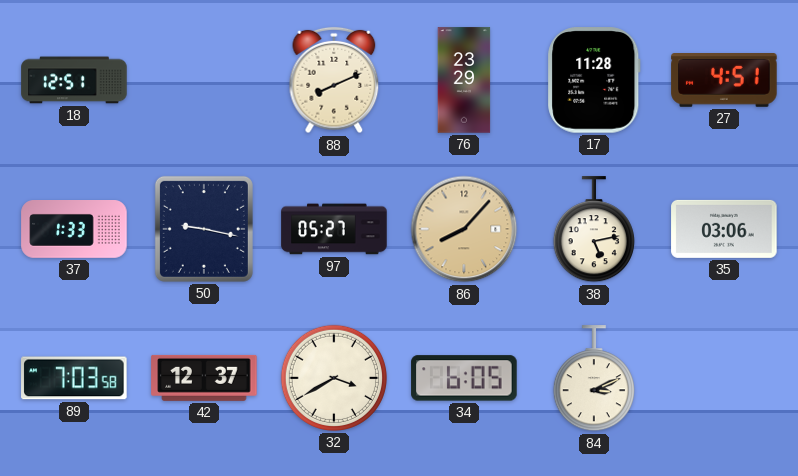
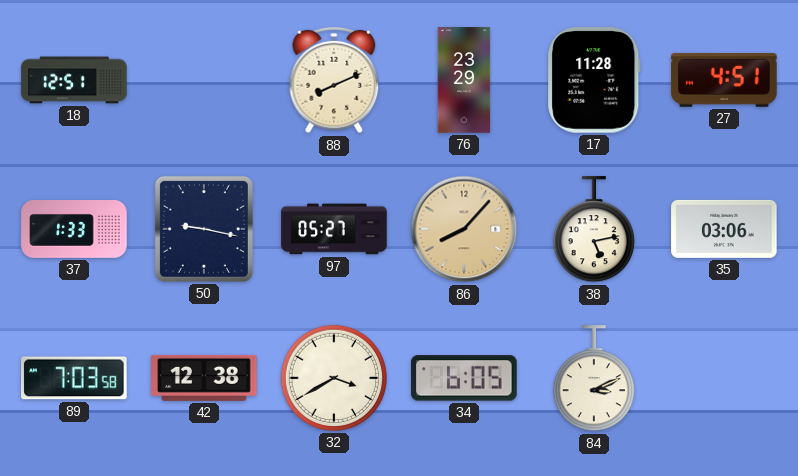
42: 12:37 -> 12:38 (204, 378)
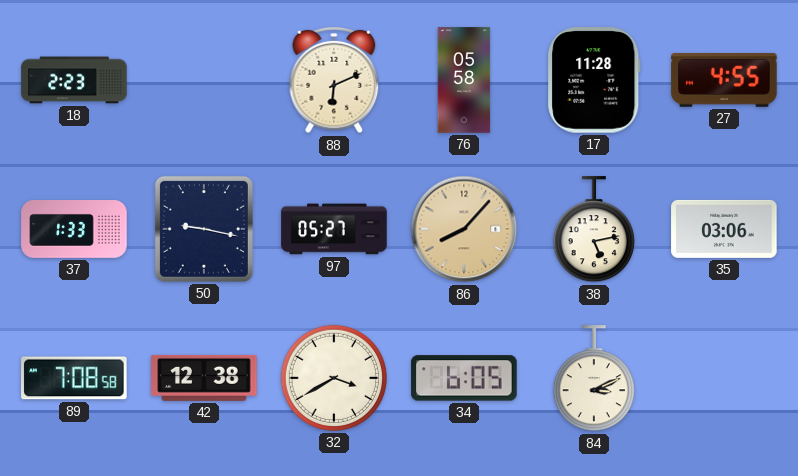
18: 12:51 -> 2:23 (74, 80)
88: 8:11 -> 6:11 (334, 80)
76: 23:29 -> 05:58 (464, 80)
27: 4:51 -> 4:55 (724, 81)
89: 7:03 -> 7:08 (74, 378)
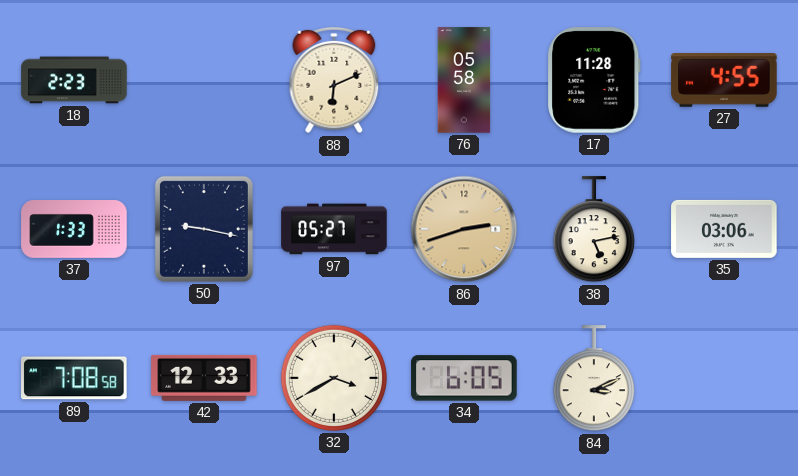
86: 8:07 -> 2:42 (464, 229)
42: 12:38 -> 12:33 (204, 378)
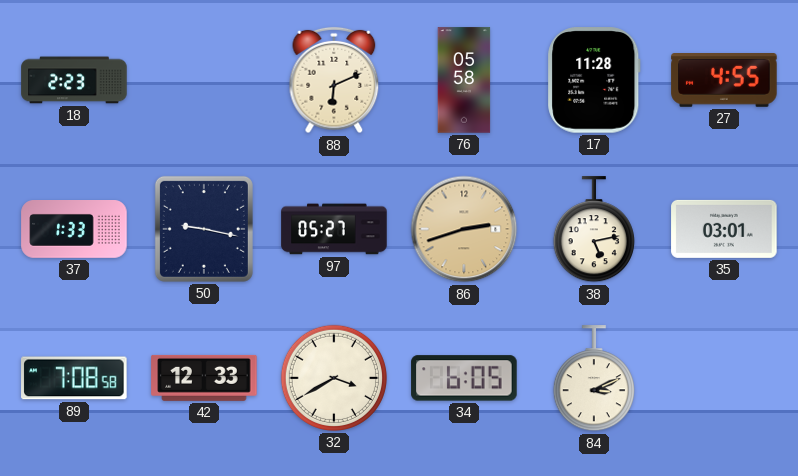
35: 03:06 -> 03:01 (724, 229)
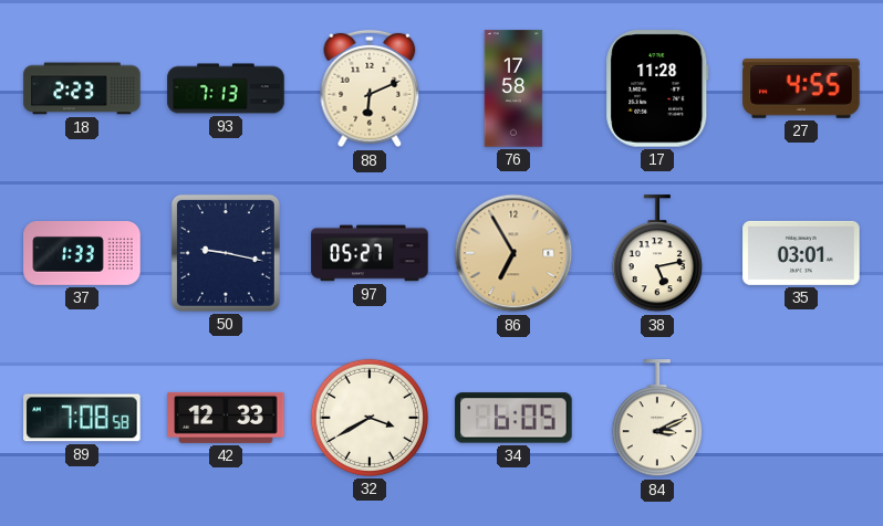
93: none -> 7:13 (226, 88)
76: 05:58 -> 17:58 (513, 88)
86: 2:42 -> 6:55 (513, 253)
